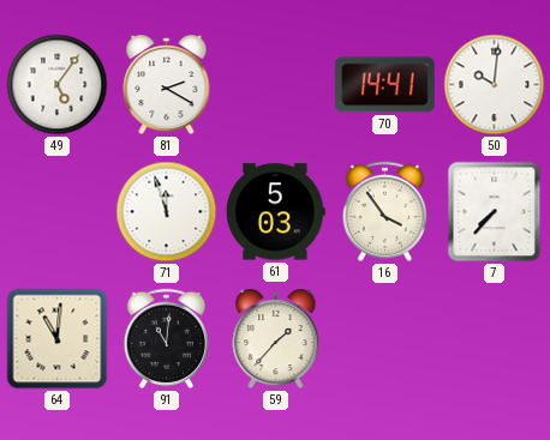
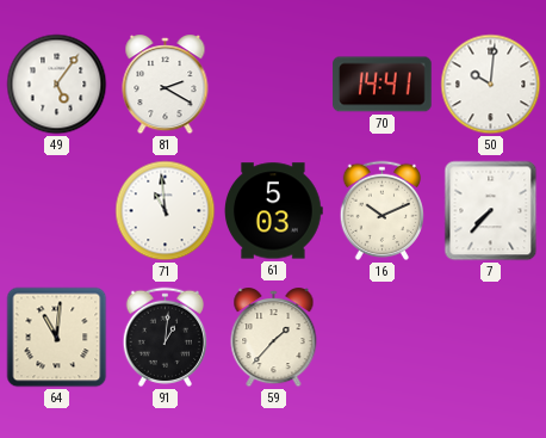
71: 11:57 -> 10:59 (166, 211)
16: 3:54 -> 10:11 (381, 210)
91: 11:01 -> 1:01 (165, 337)
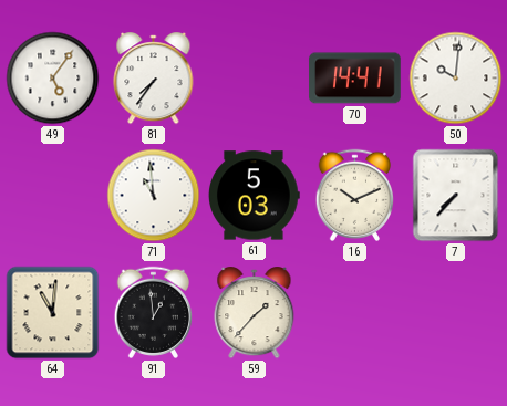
81: 2:20 -> 7:36 (154, 80)
91: 1:01 -> 12:59 (153, 312)
